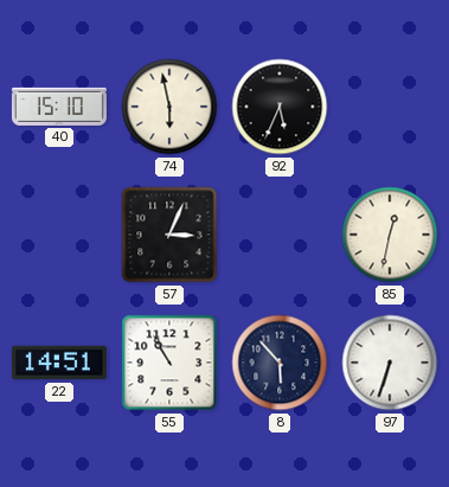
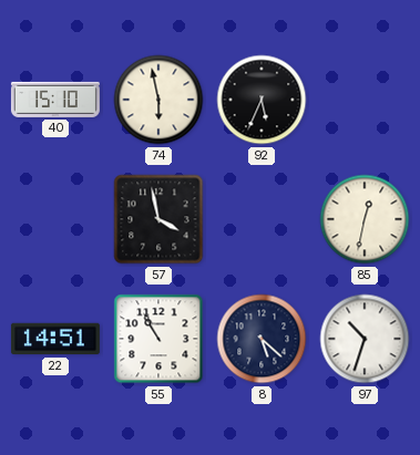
57: 3:04 -> 3:58 (158, 219)
8: 5:53 -> 5:22 (262, 339)
97: 6:33 -> 10:33 (365, 339)
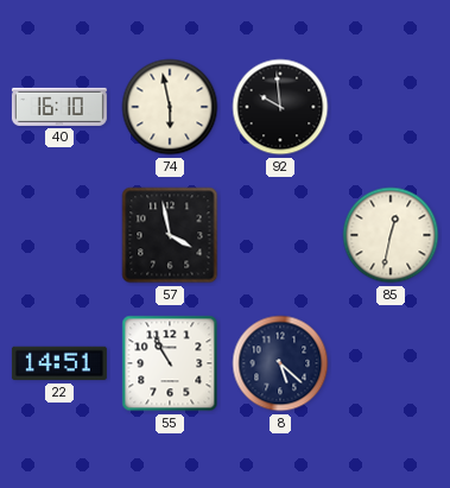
40: 15:10 -> 16:10 (59, 107)
92: 5:34 -> 9:59 (280, 107)
97: 10:33 -> none (365, 339)
